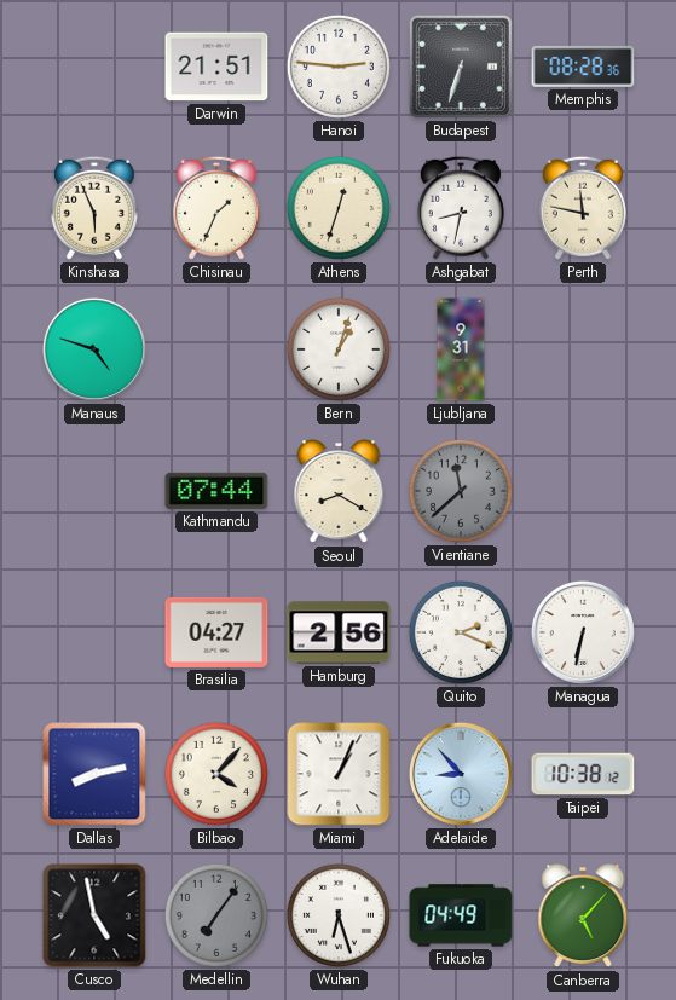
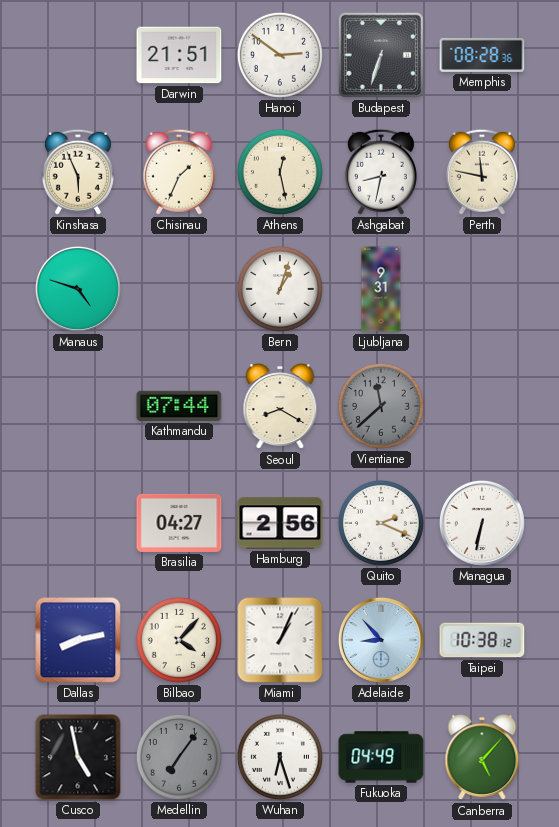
Hanoi: 2:46 -> 2:51 (280, 55)
Athens: 12:33 -> 12:28 (280, 172)
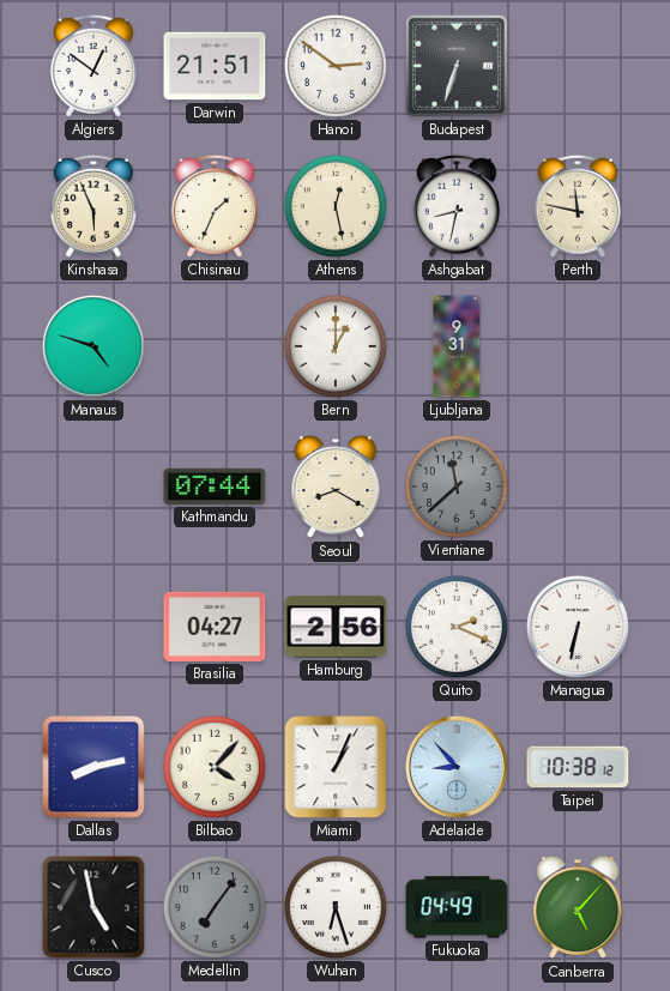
Algiers: none -> 12:51 (93, 66)
Memphis: 08:28 -> none (482, 55)
Bern: 1:03 -> 1:00 (336, 346)
